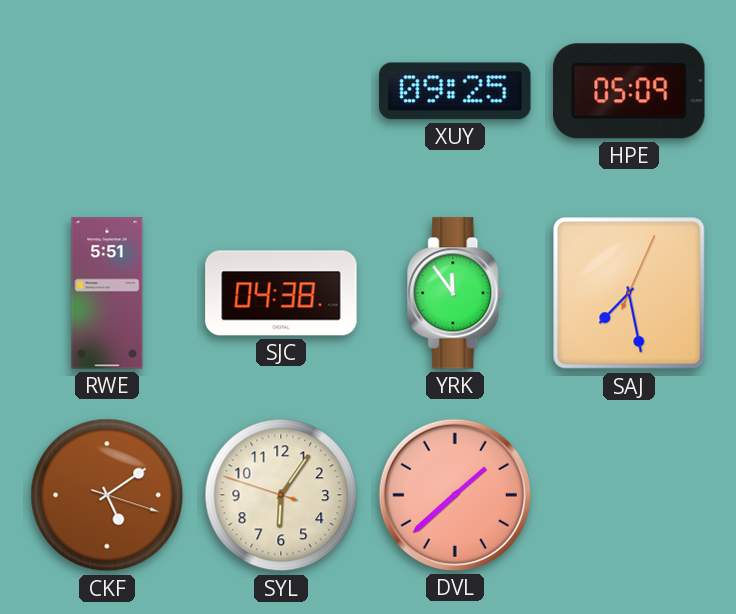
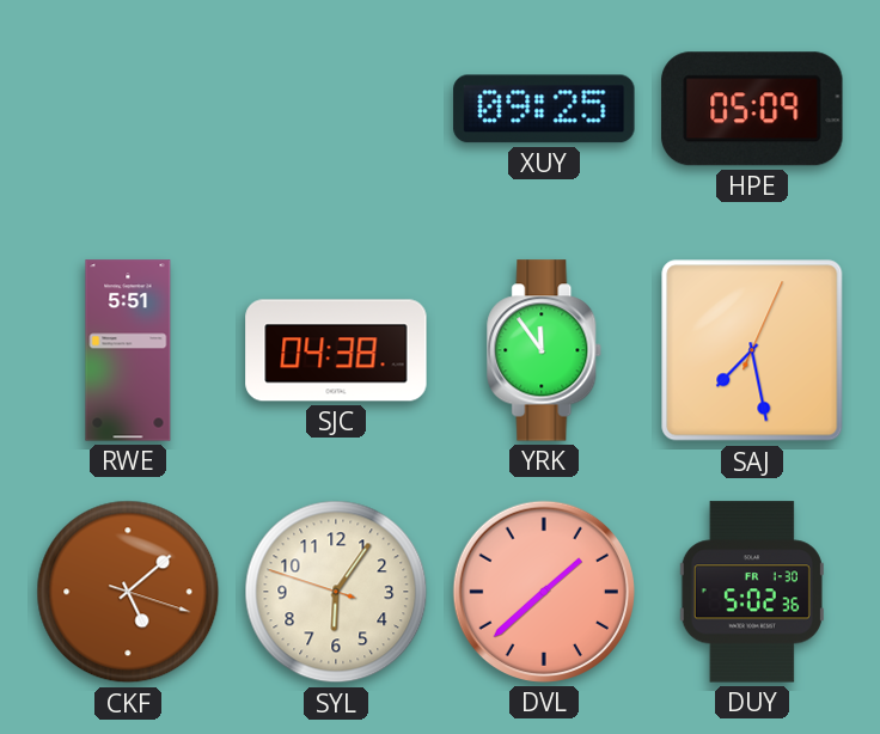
CKF: 5:09 -> 5:08 (128, 592)
DUY: none -> 5:02 (752, 592)
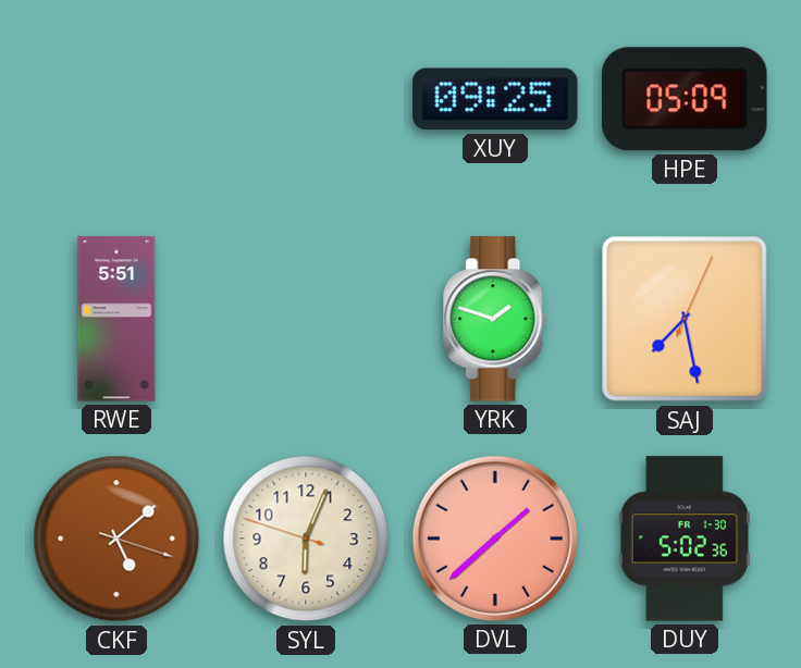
SJC: 04:38 -> none (336, 350)
YRK: 11:54 -> 1:48 (496, 319)
SYL: 6:05 -> 6:03 (306, 539)
